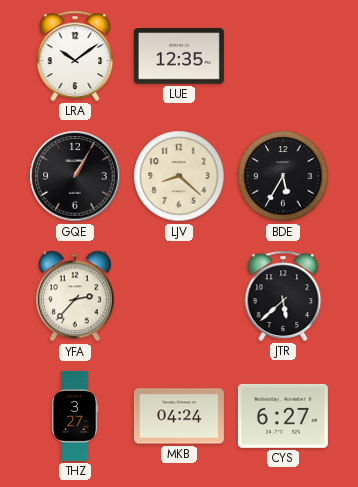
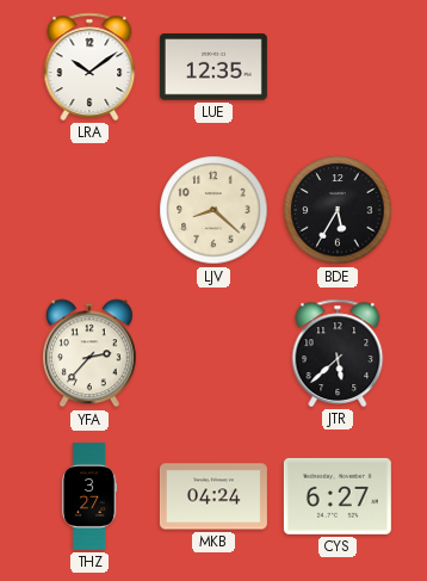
GQE: 1:05 -> none (75, 176)
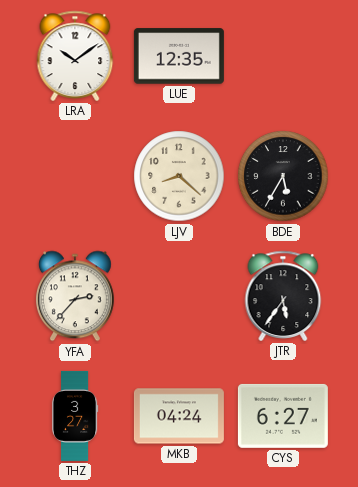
JTR: 5:38 -> 5:36 (283, 296)
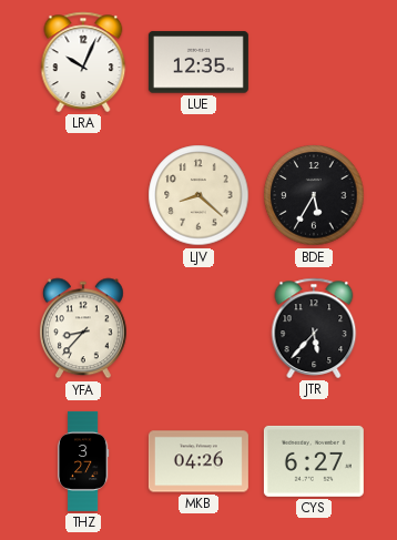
LRA: 10:09 -> 10:04 (83, 62)
YFA: 2:37 -> 8:37 (83, 328)
JTR: 5:36 -> 5:37 (314, 328)
MKB: 04:24 -> 04:26 (198, 461)
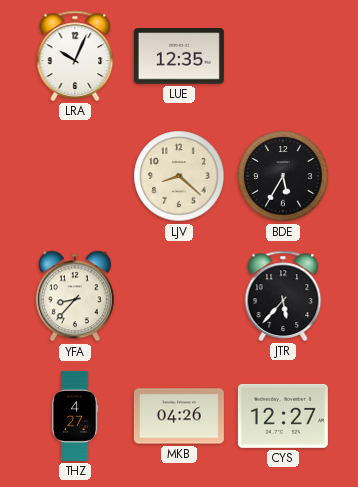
THZ: 3:27 -> 4:27 (75, 416)
CYS: 6:27 -> 12:27 (283, 416)
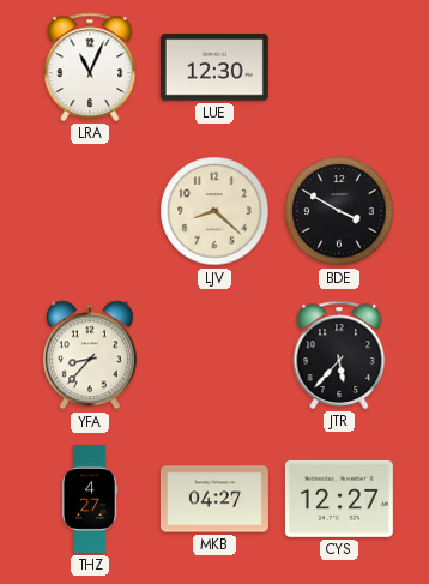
LRA: 10:04 -> 11:04 (90, 67)
LUE: 12:35 -> 12:30 (214, 67)
BDE: 5:35 -> 3:50 (339, 211)
MKB: 04:26 -> 04:27 (214, 499)
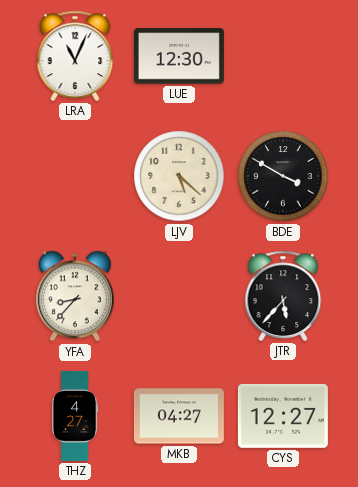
LJV: 8:22 -> 5:22 (179, 176)
